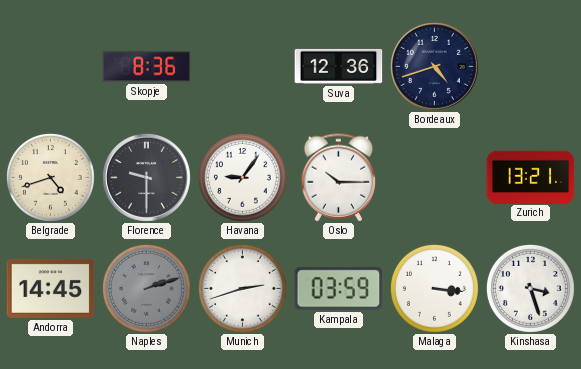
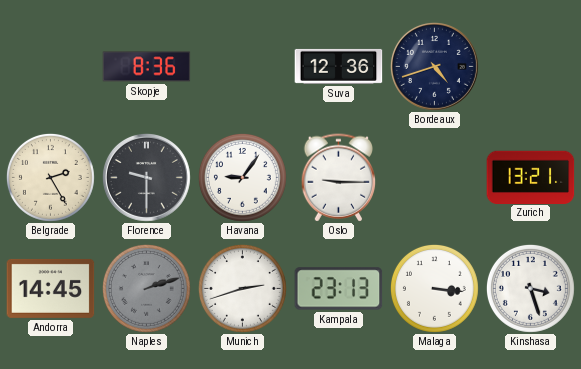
Belgrade: 4:42 -> 2:25 (50, 177)
Oslo: 10:15 -> 9:15 (339, 178)
Kampala: 03:59 -> 23:13 (339, 289)
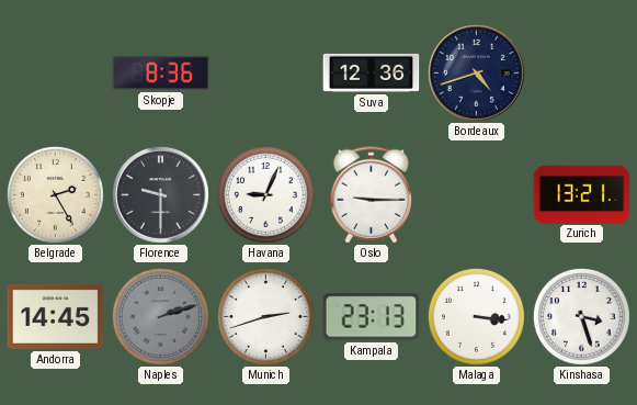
Havana: 9:06 -> 9:04 (265, 194)
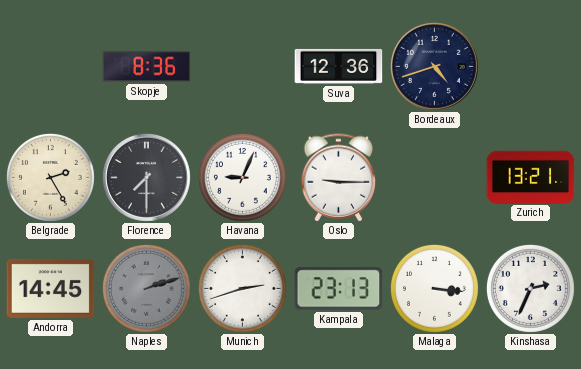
Florence: 9:30 -> 7:30 (146, 177)
Kinshasa: 3:27 -> 2:34 (530, 288)
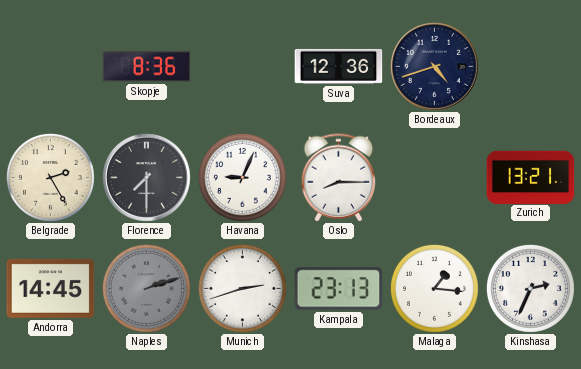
Oslo: 9:15 -> 8:15 (339, 178)
Malaga: 3:16 -> 1:16 (434, 288)
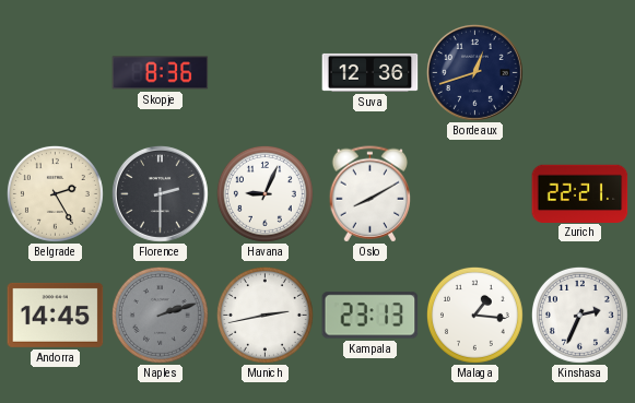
Bordeaux: 4:42 -> 12:42 (474, 72)
Florence: 7:30 -> 2:30 (160, 193)
Oslo: 8:15 -> 8:10 (371, 194)
Zurich: 13:21 -> 22:21 (580, 193)
Munich: 2:42 -> 2:43 (264, 315)
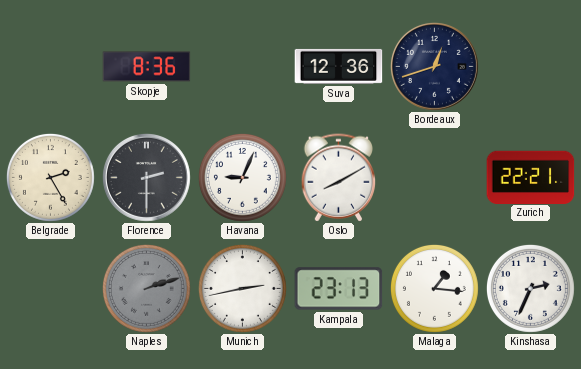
Andorra: 14:45 -> none (56, 315)
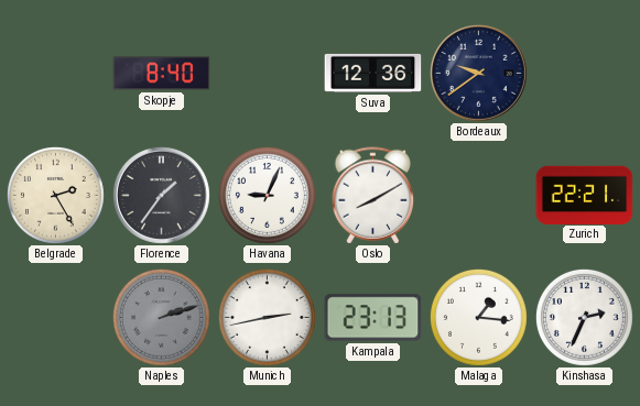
Skopje: 8:36 -> 8:40 (162, 74)
Bordeaux: 12:42 -> 9:39 (478, 73)
Florence: 2:30 -> 1:36 (161, 195)
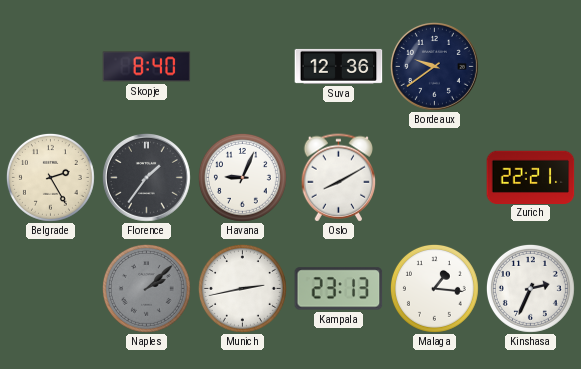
Naples: 2:12 -> 2:08 (146, 288)
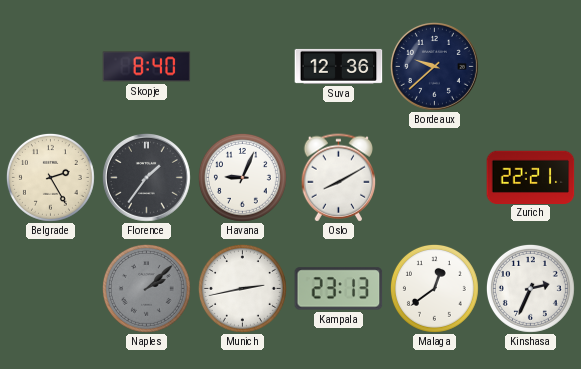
Bordeaux: 9:39 -> 9:38 (434, 66)
Malaga: 1:16 -> 12:39 (434, 288)
